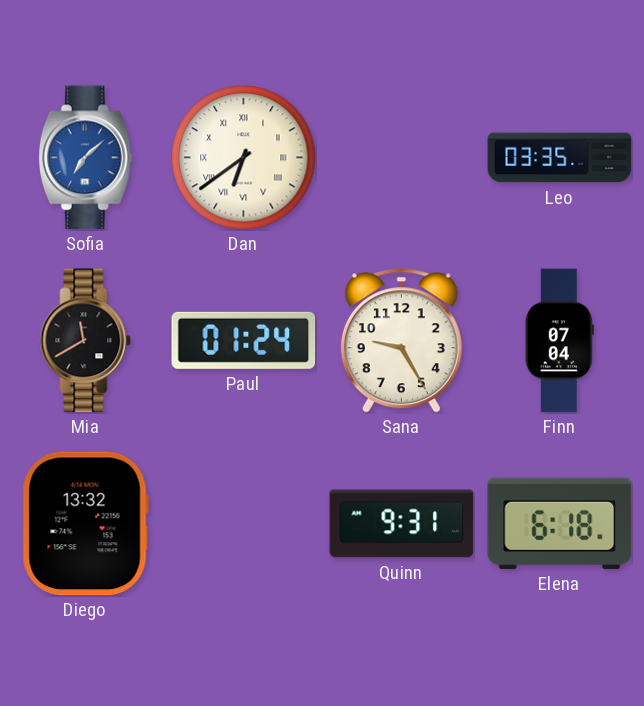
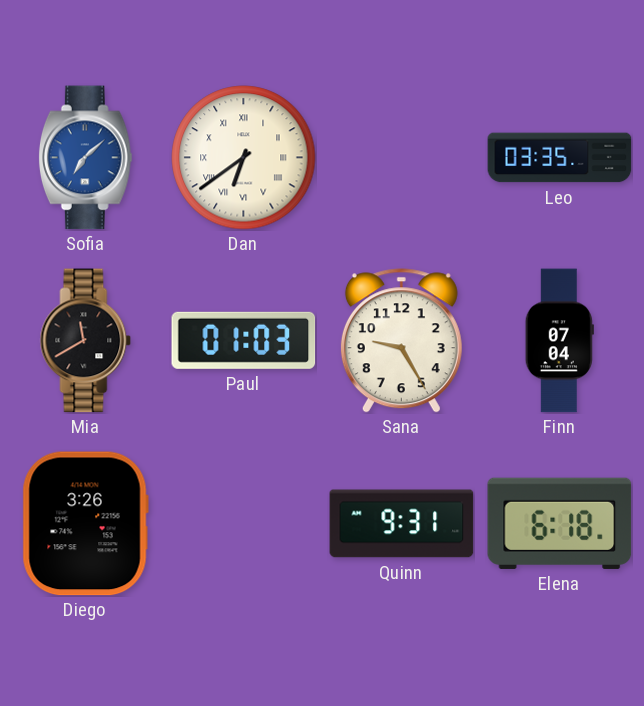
Paul: 01:24 -> 01:03 (244, 340)
Diego: 13:32 -> 3:26 (85, 524)
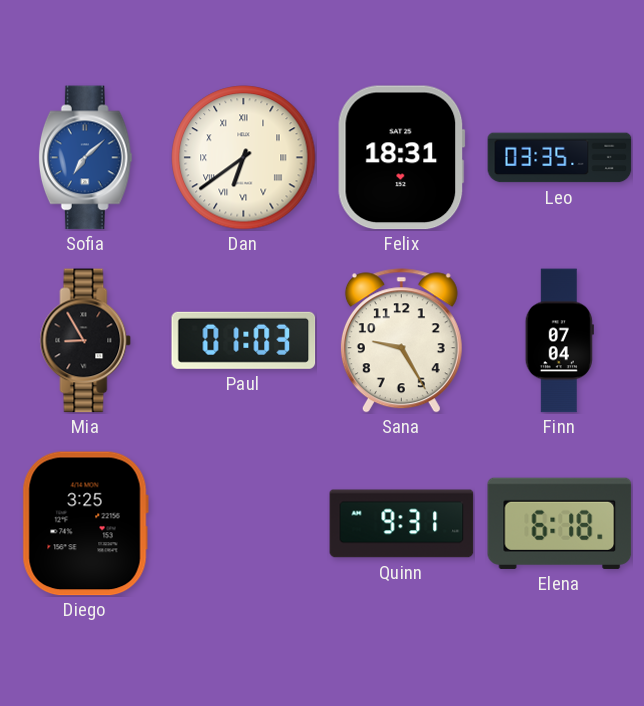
Felix: none -> 18:31 (401, 158)
Mia: 11:40 -> 8:55 (86, 341)
Diego: 3:26 -> 3:25 (85, 524)
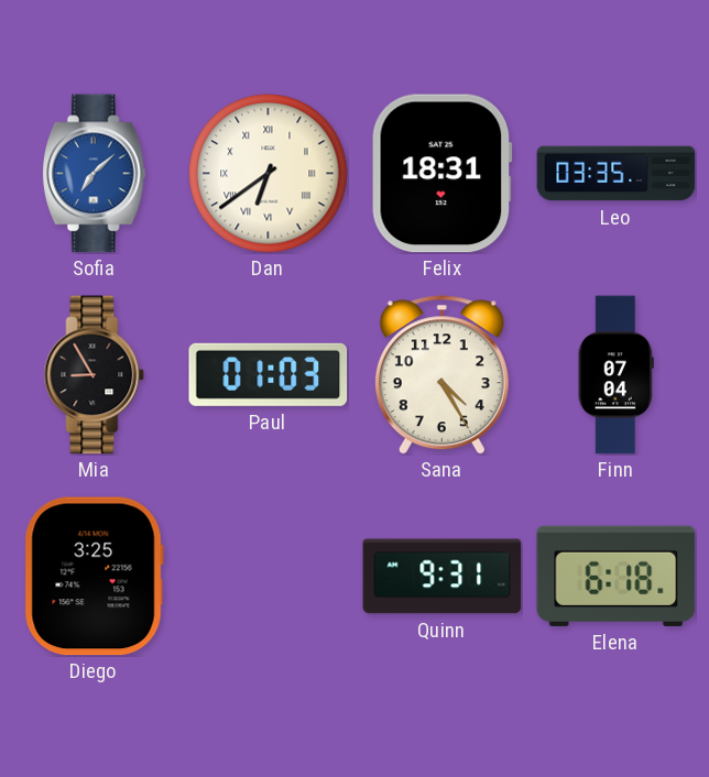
Sana: 9:25 -> 4:25 (441, 375)
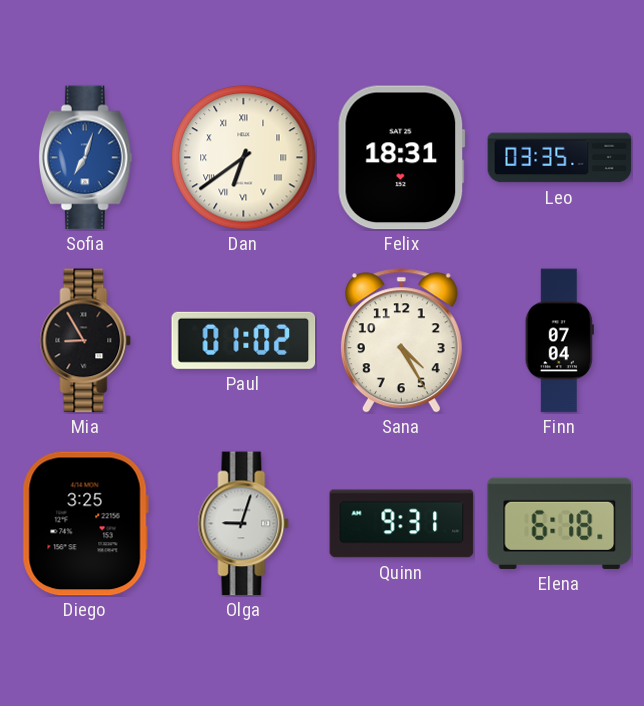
Sofia: 7:08 -> 7:03 (85, 158)
Paul: 01:03 -> 01:02 (244, 340)
Olga: none -> 9:03 (244, 524)
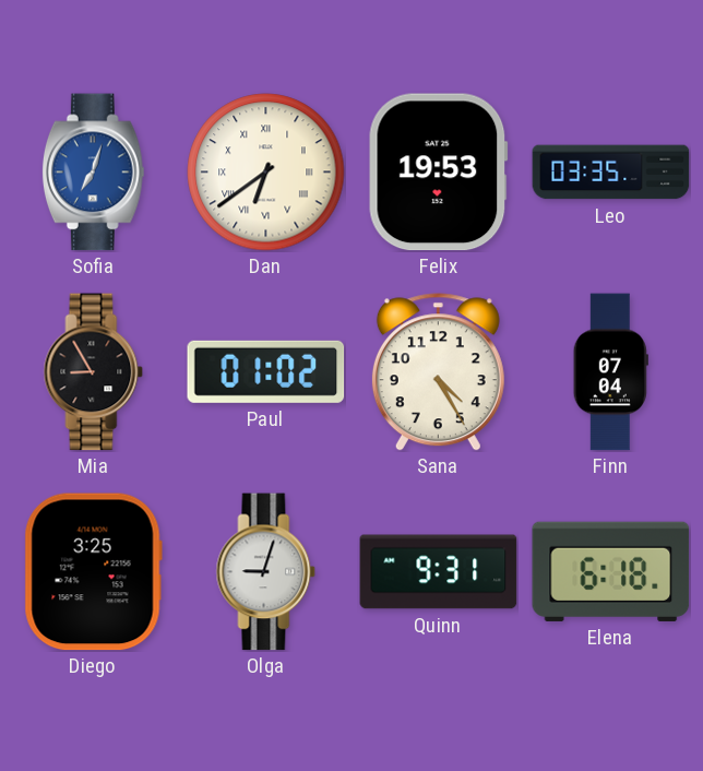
Felix: 18:31 -> 19:53 (438, 173)
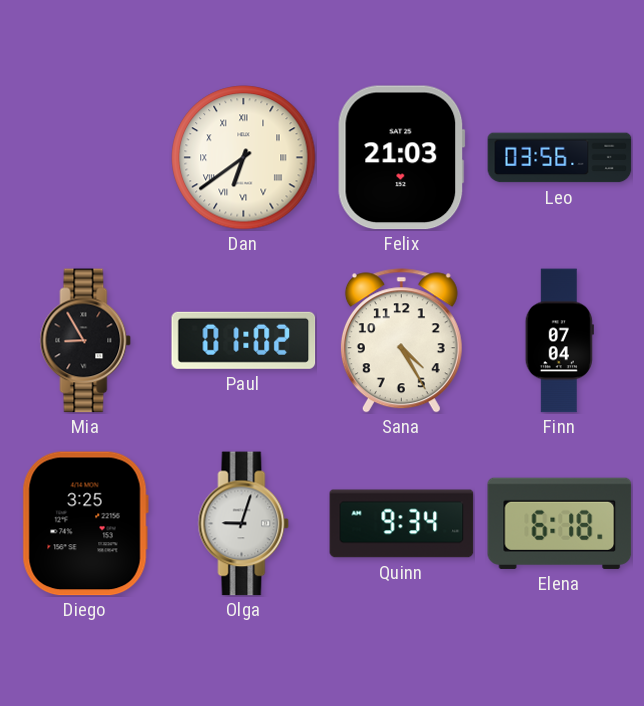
Sofia: 7:03 -> none (93, 173)
Felix: 19:53 -> 21:03 (401, 158)
Leo: 03:35 -> 03:56 (560, 158)
Quinn: 9:31 -> 9:34 (402, 524)
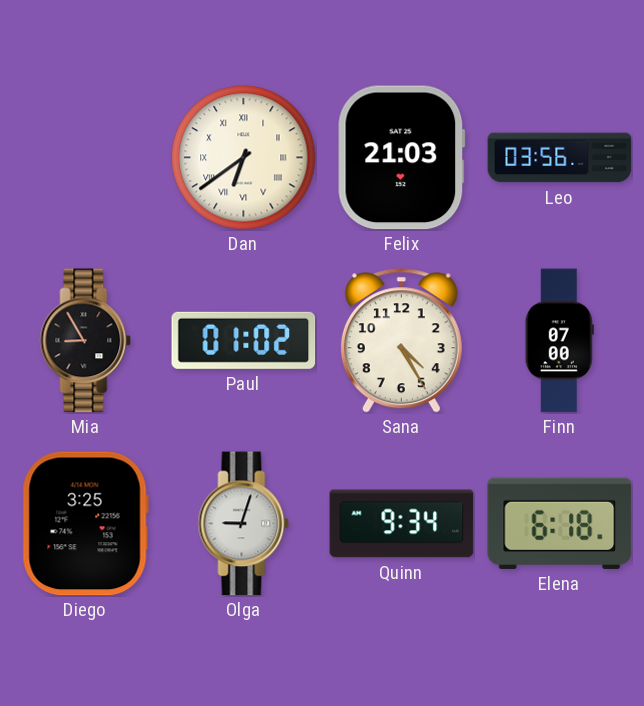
Finn: 07:04 -> 07:00 (559, 341)
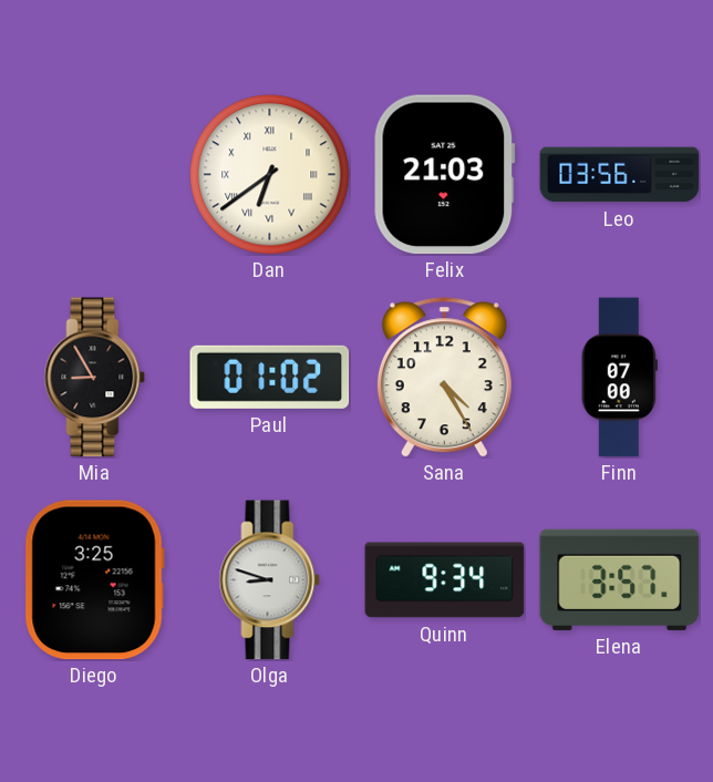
Olga: 9:03 -> 8:48 (270, 580)
Elena: 6:18 -> 3:57 (620, 579)
